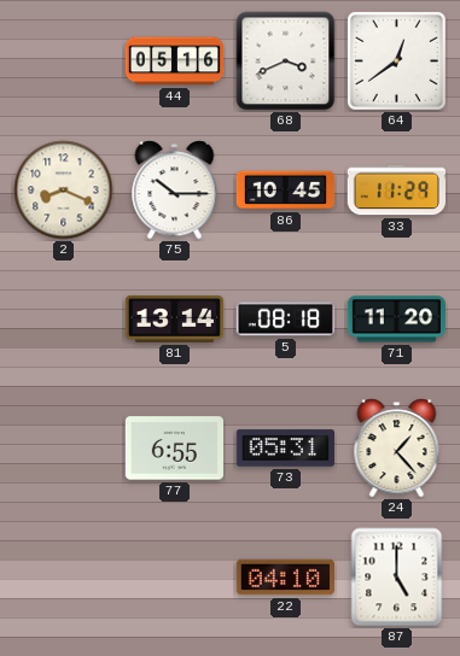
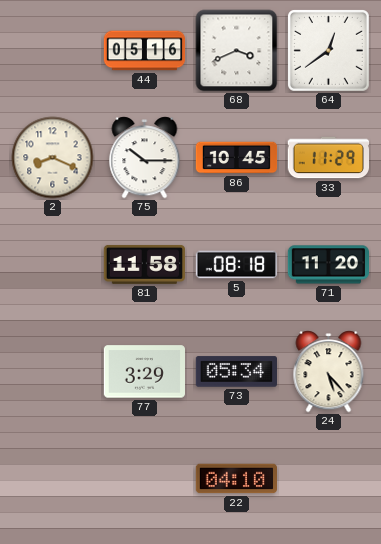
81: 13:14 -> 11:58 (144, 264)
77: 6:55 -> 3:29 (144, 372)
73: 05:31 -> 05:34 (236, 372)
24: 1:23 -> 5:23 (329, 372)
87: 5:00 -> none (397, 578)
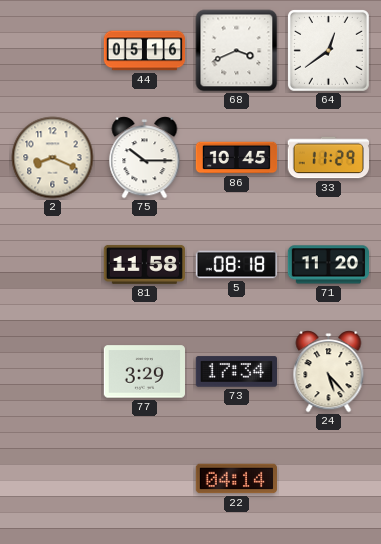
73: 05:34 -> 17:34 (236, 372)
22: 04:10 -> 04:14 (236, 479)
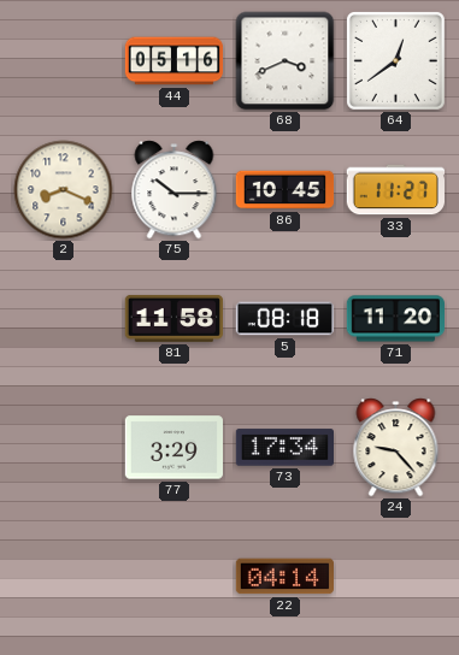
33: 11:29 -> 11:27 (395, 190)
24: 5:23 -> 9:23 (396, 448)
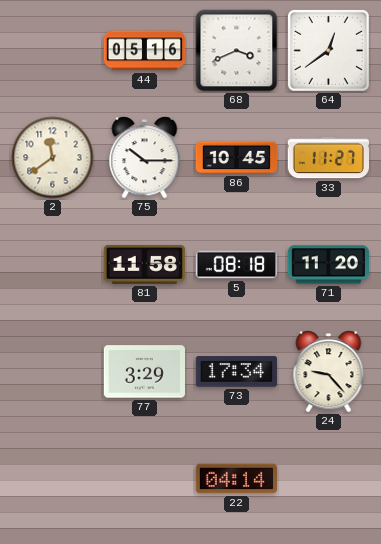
2: 8:19 -> 11:39 (53, 158)
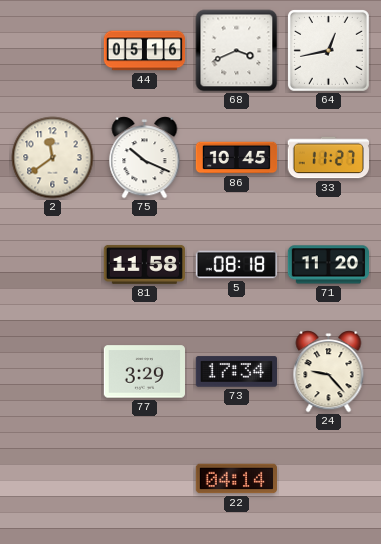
64: 12:39 -> 12:43 (328, 50)
75: 10:15 -> 10:19 (145, 158)
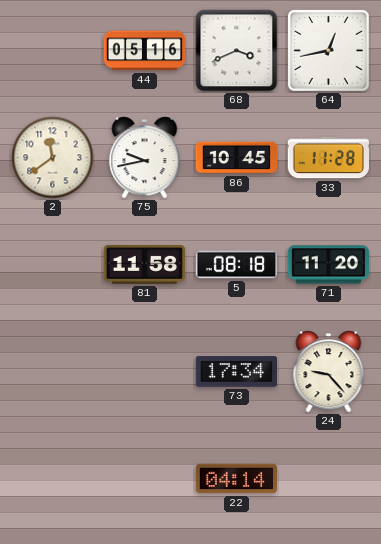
75: 10:19 -> 9:43 (145, 158)
33: 11:27 -> 11:28 (328, 158)
77: 3:29 -> none (144, 372)
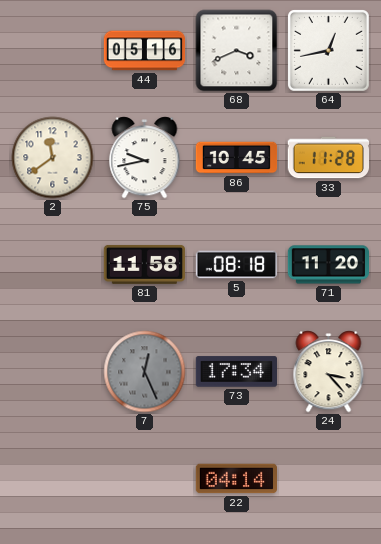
7: none -> 12:26 (145, 372)
24: 9:23 -> 3:23 (329, 372)
